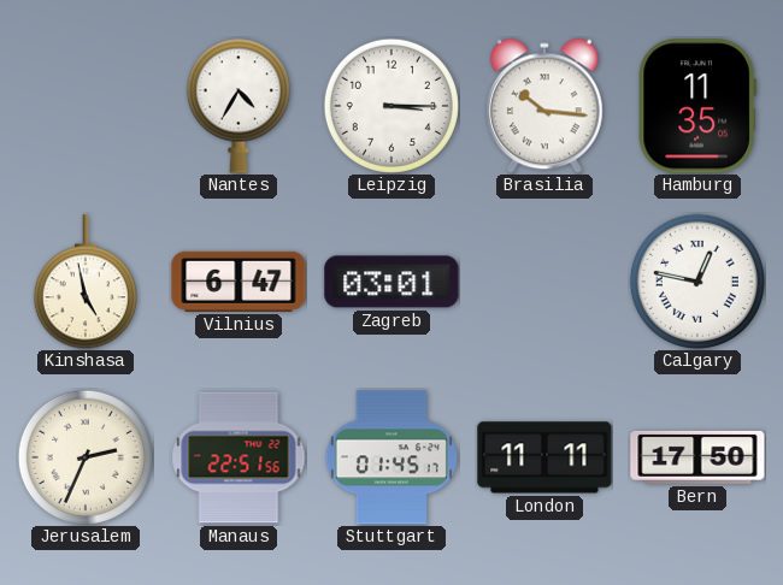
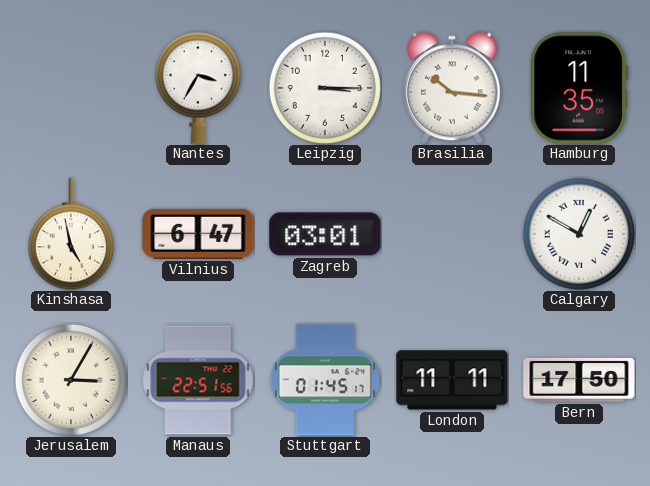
Nantes: 4:35 -> 3:35 (198, 88)
Calgary: 12:47 -> 12:50 (579, 234)
Jerusalem: 2:34 -> 3:05 (71, 380)
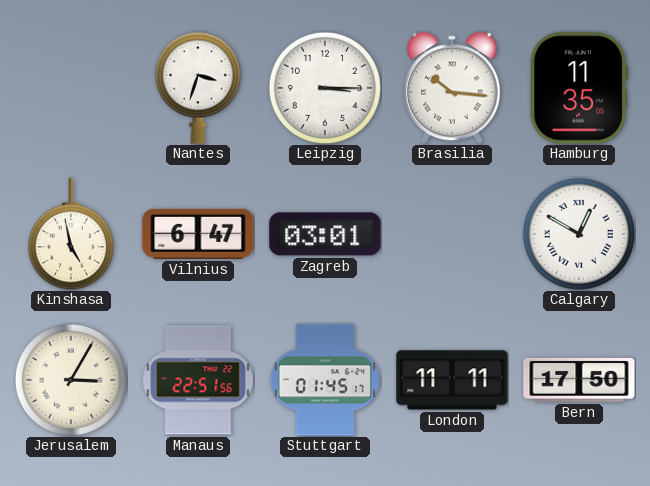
Nantes: 3:35 -> 3:33 (198, 88)
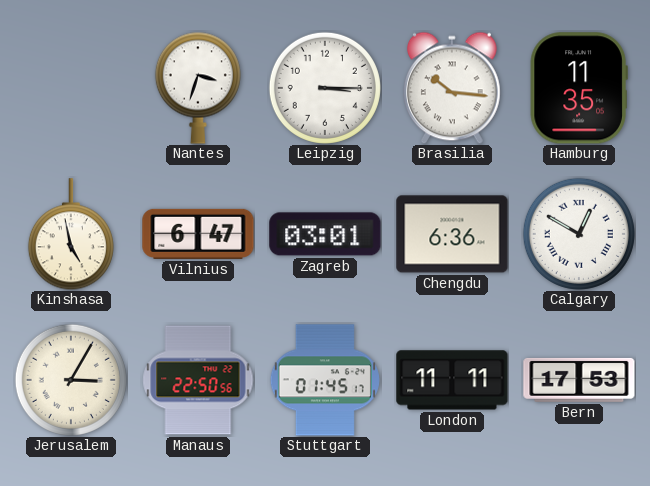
Chengdu: none -> 6:36 (452, 234)
Manaus: 22:51 -> 22:50 (198, 380)
Bern: 17:50 -> 17:53 (579, 380)
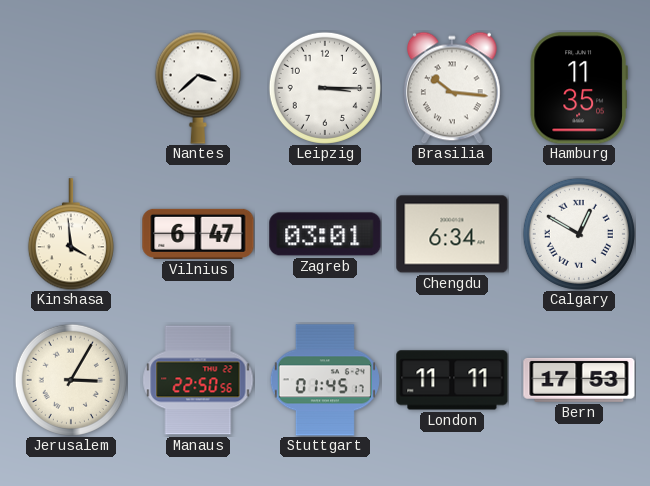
Nantes: 3:33 -> 3:38 (198, 88)
Kinshasa: 4:58 -> 3:59 (71, 234)
Chengdu: 6:36 -> 6:34 (452, 234)
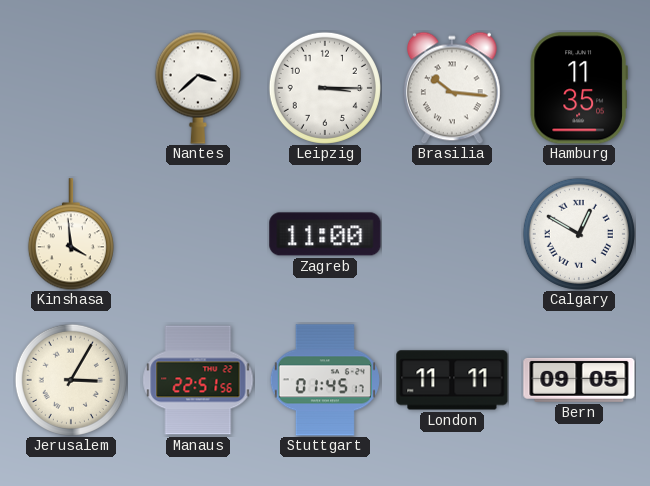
Vilnius: 6:47 -> none (198, 234)
Zagreb: 03:01 -> 11:00 (325, 234)
Chengdu: 6:34 -> none (452, 234)
Manaus: 22:50 -> 22:51 (198, 380)
Bern: 17:53 -> 09:05 (579, 380)
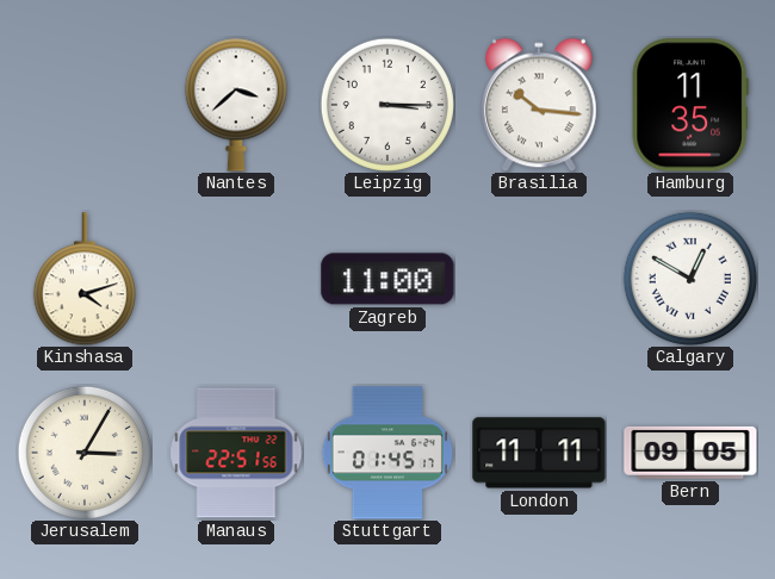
Kinshasa: 3:59 -> 4:12 (85, 279)
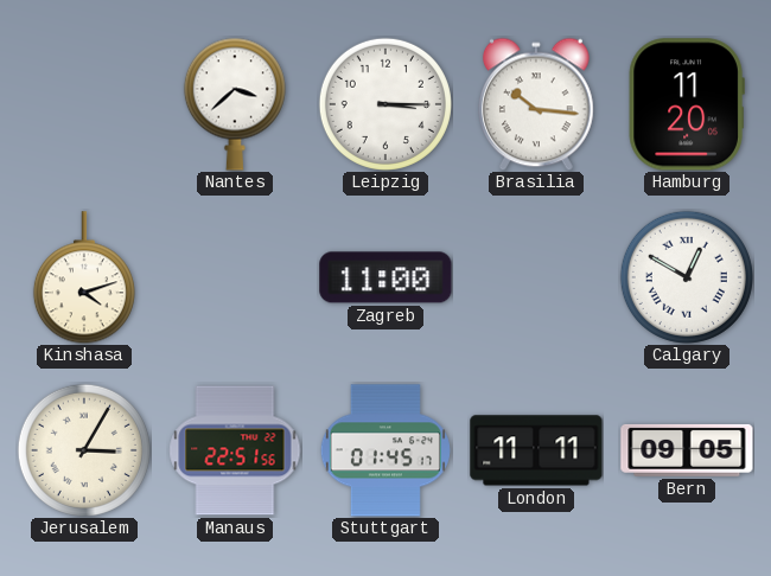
Hamburg: 11:35 -> 11:20 (687, 104)
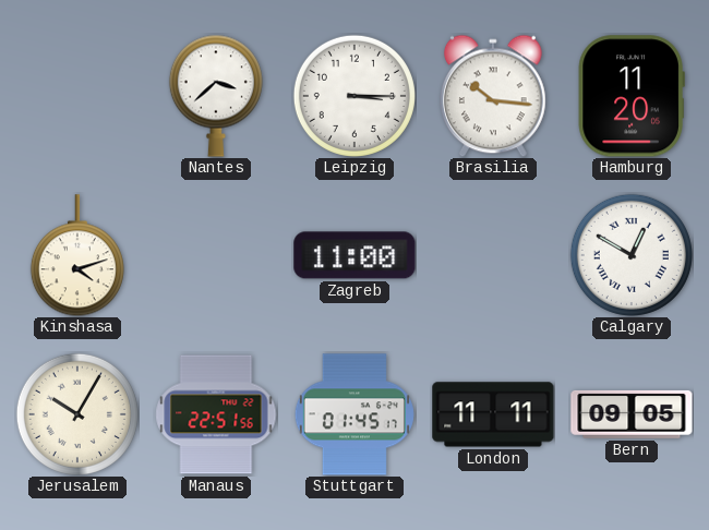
Jerusalem: 3:05 -> 10:05 (77, 414)
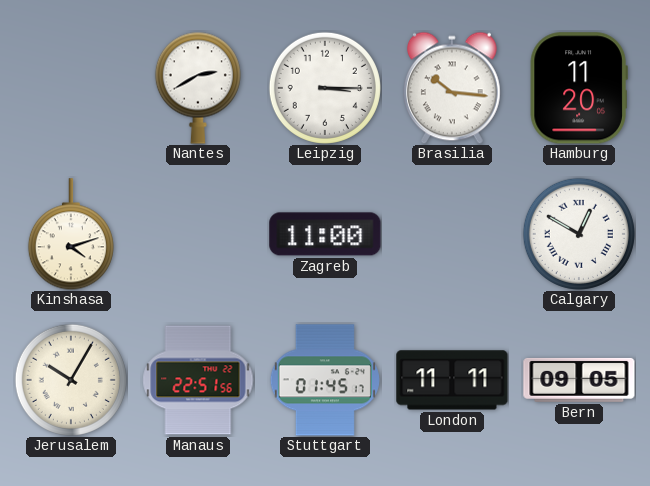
Nantes: 3:38 -> 2:40 (198, 88)
